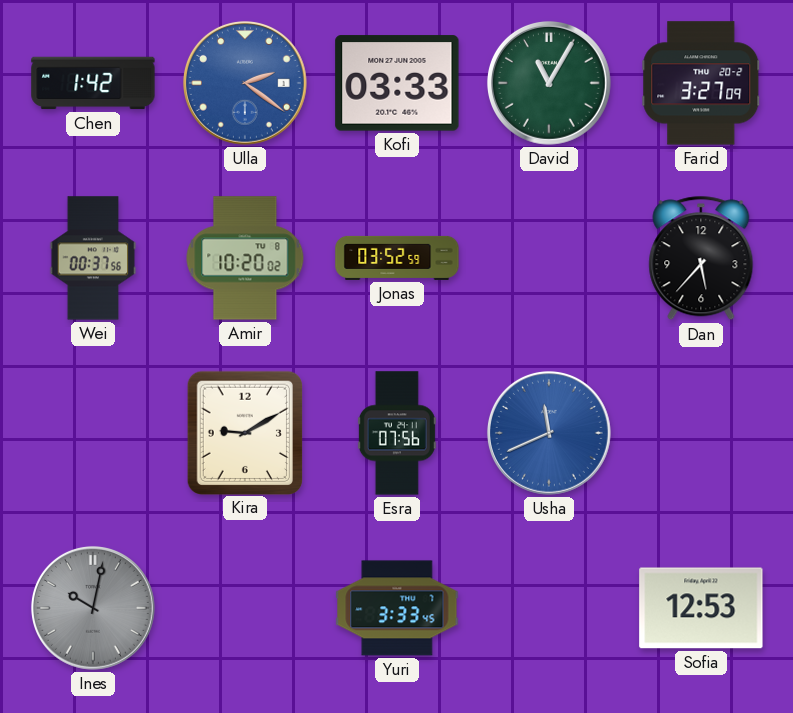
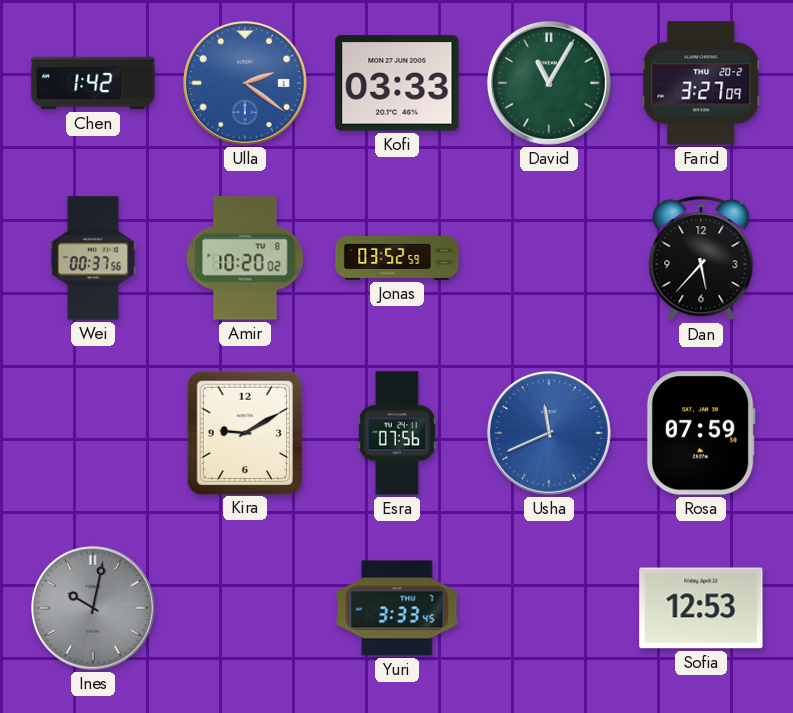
Rosa: none -> 07:59 (701, 433)
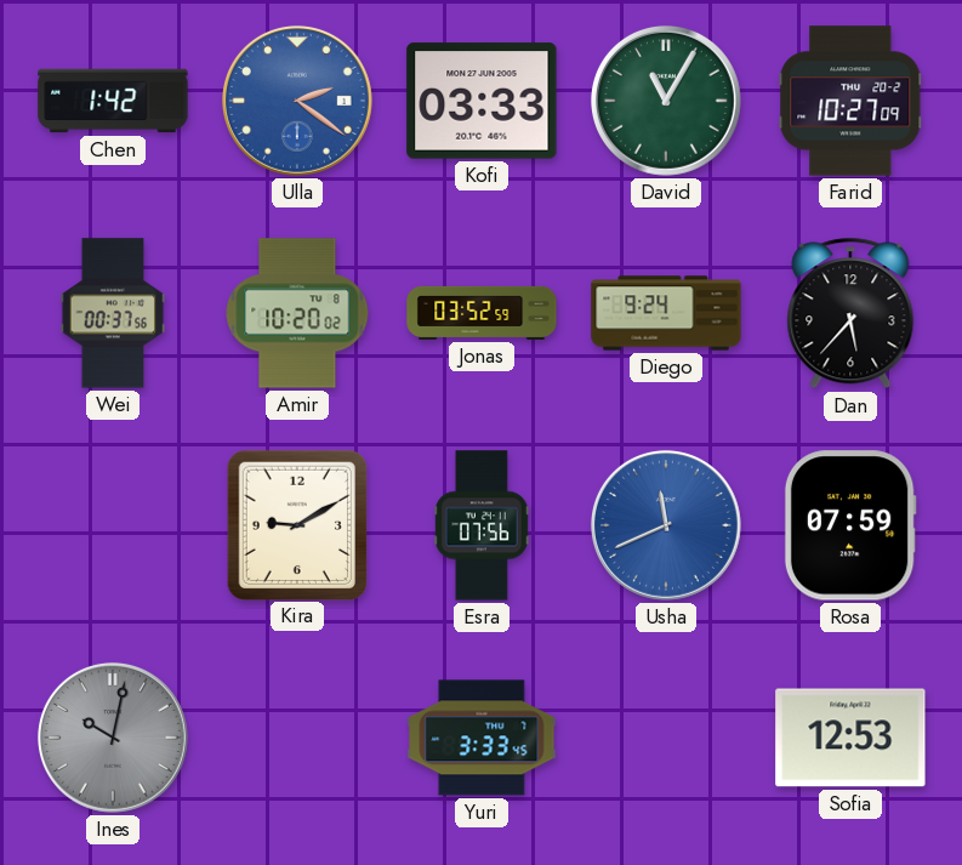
Farid: 3:27 -> 10:27 (850, 101)
Diego: none -> 9:24 (666, 313)
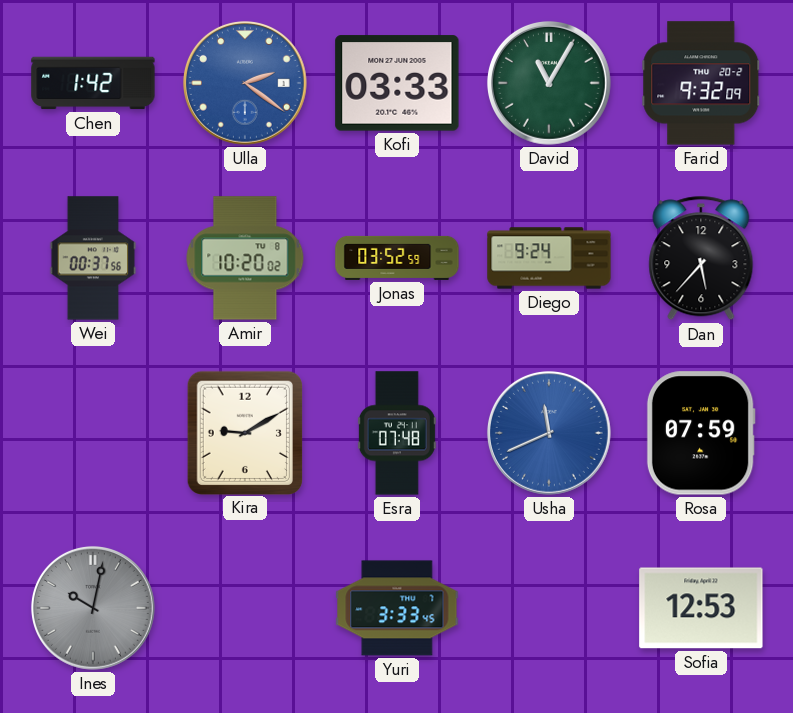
Farid: 10:27 -> 9:32 (701, 83)
Esra: 07:56 -> 07:48 (397, 433)
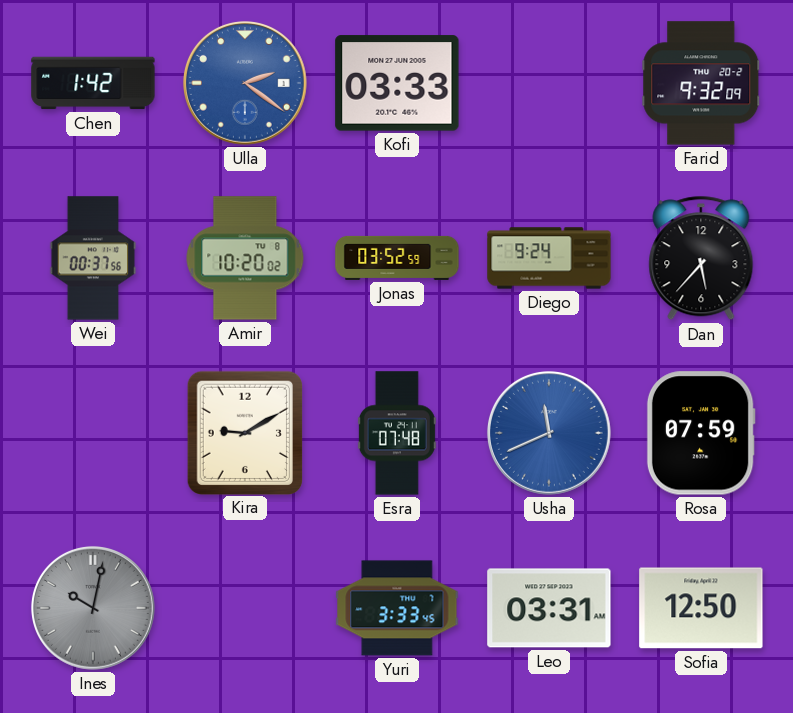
David: 11:05 -> none (549, 83)
Leo: none -> 03:31 (549, 608)
Sofia: 12:53 -> 12:50 (701, 608)
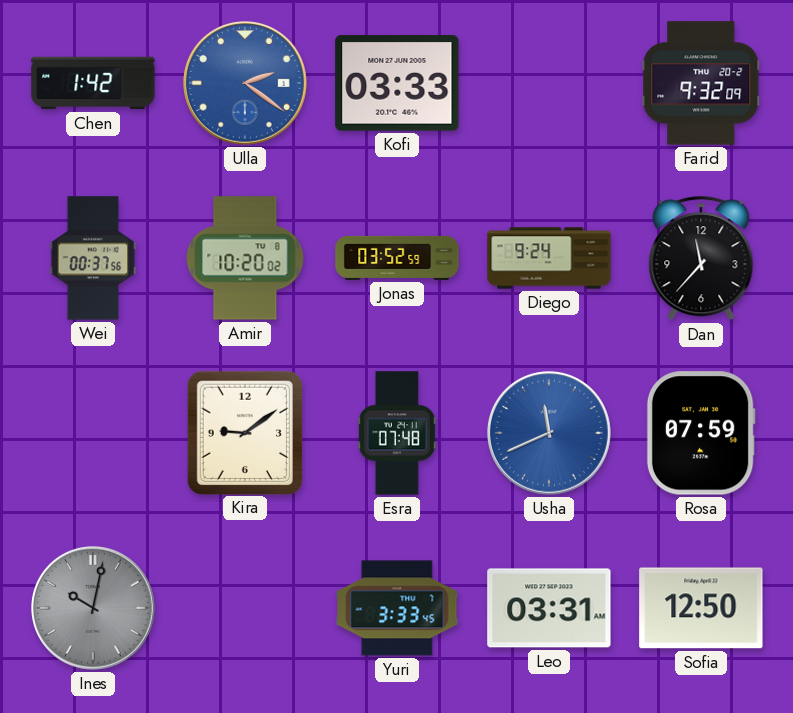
Dan: 5:37 -> 11:37 (701, 258)
Kira: 9:10 -> 9:09 (244, 432)
